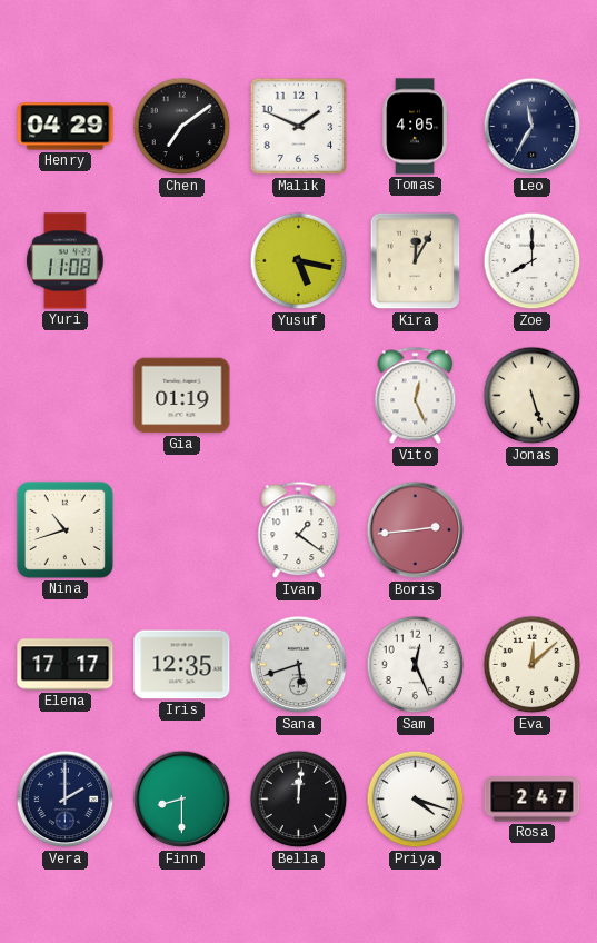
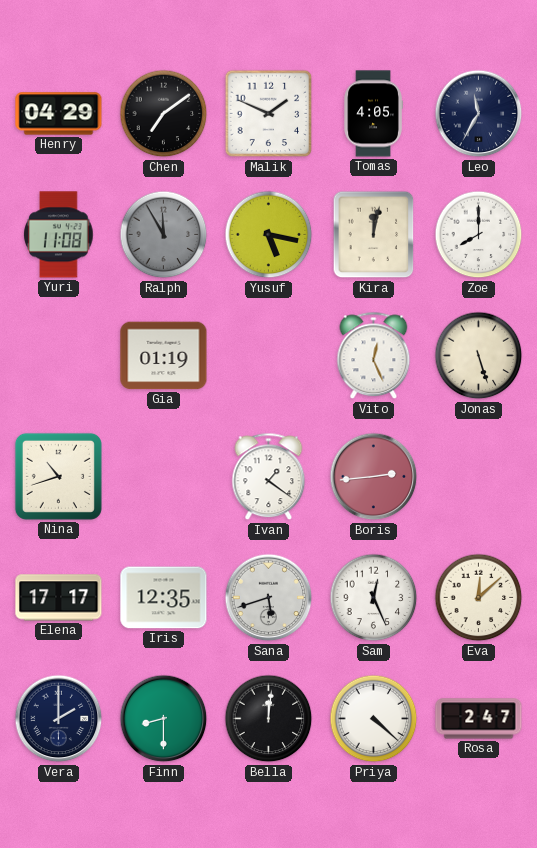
Ralph: none -> 11:55 (164, 235)
Kira: 12:05 -> 12:02 (374, 235)
Priya: 4:18 -> 4:22 (374, 719)
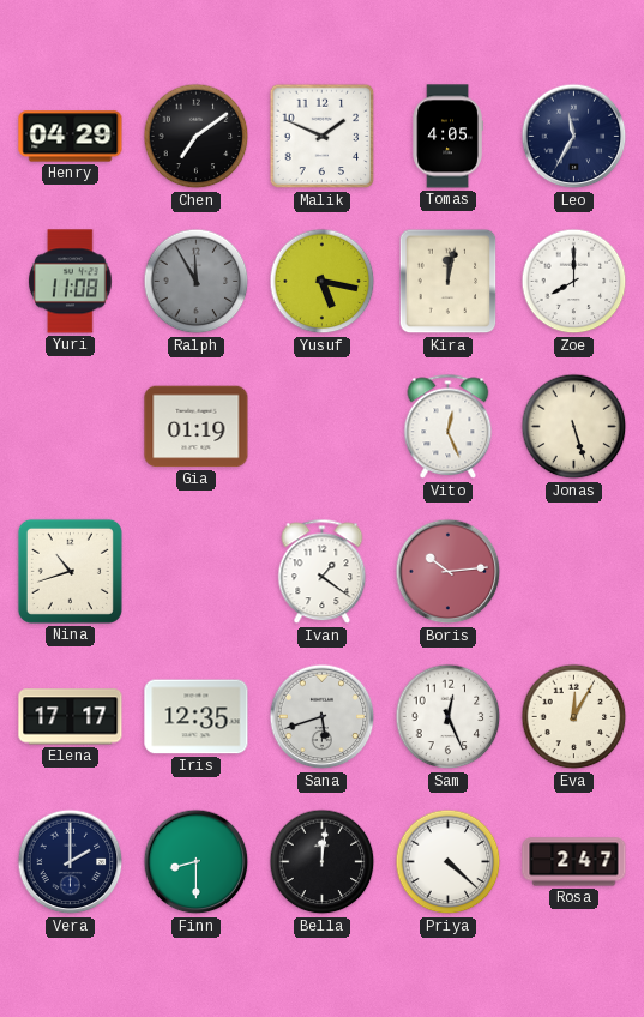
Boris: 2:44 -> 10:14 (449, 572)
Eva: 12:08 -> 12:05 (574, 717)
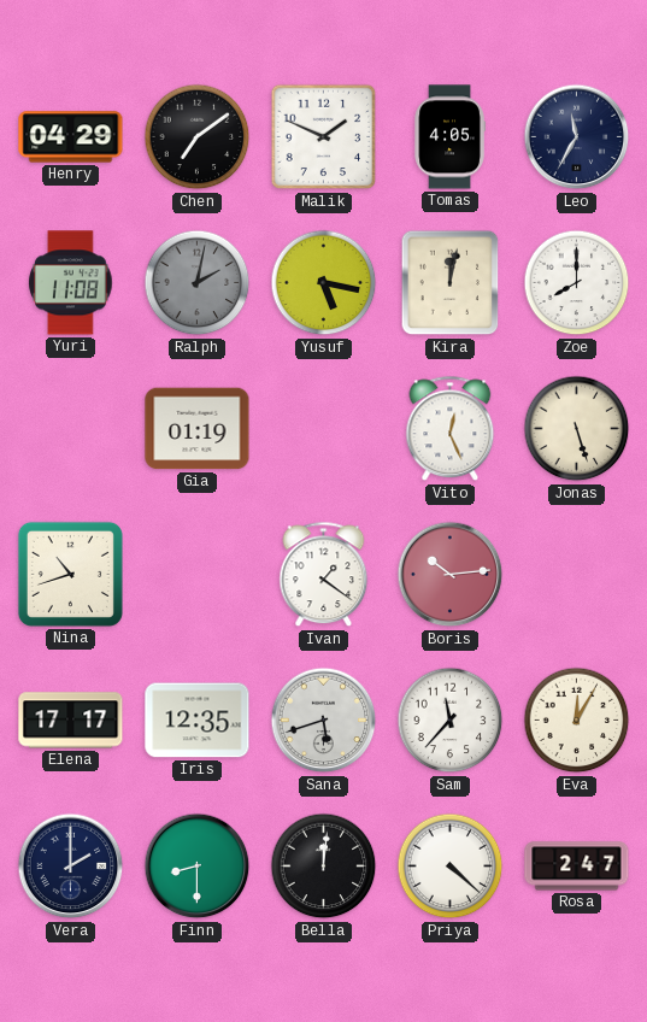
Ralph: 11:55 -> 2:02 (198, 283)
Sam: 12:26 -> 11:37 (451, 721)
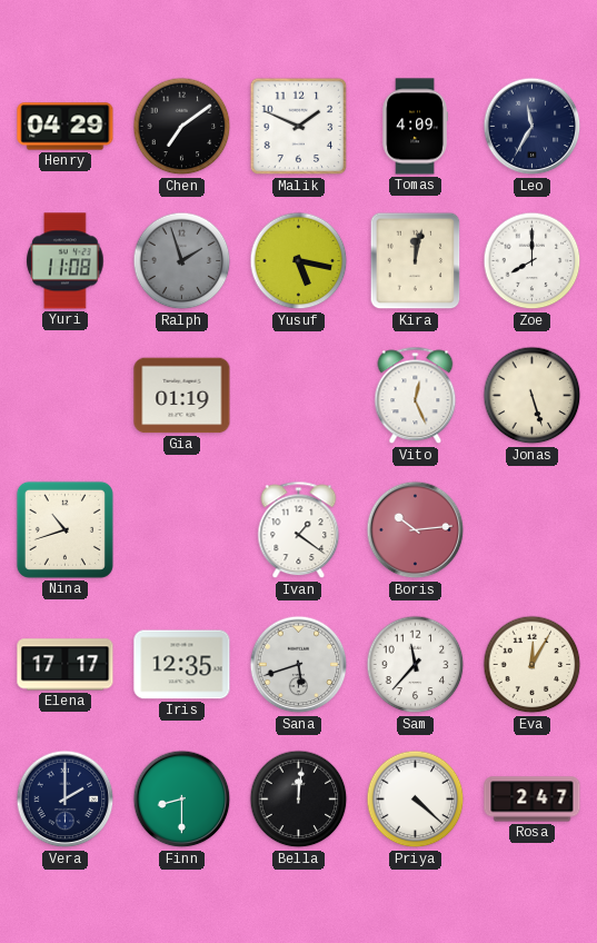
Tomas: 4:05 -> 4:09 (415, 127)
Ralph: 2:02 -> 1:57 (182, 261)
